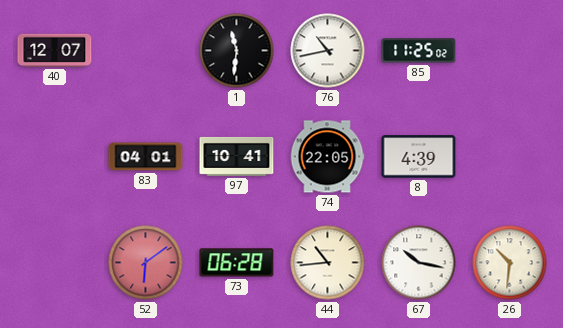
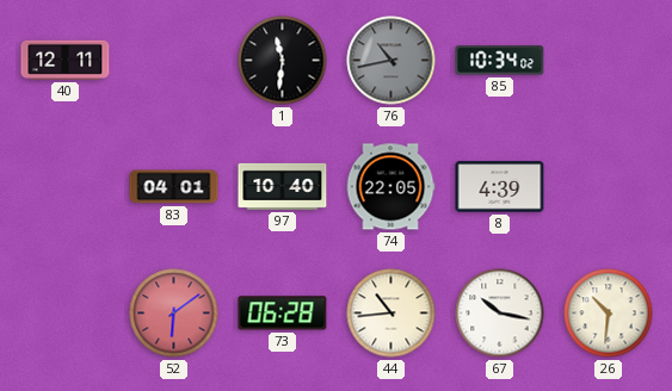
40: 12:07 -> 12:11 (66, 60)
76 dial: white -> grey (392, 61)
85: 11:25 -> 10:34 (500, 61)
97: 10:41 -> 10:40 (283, 186)
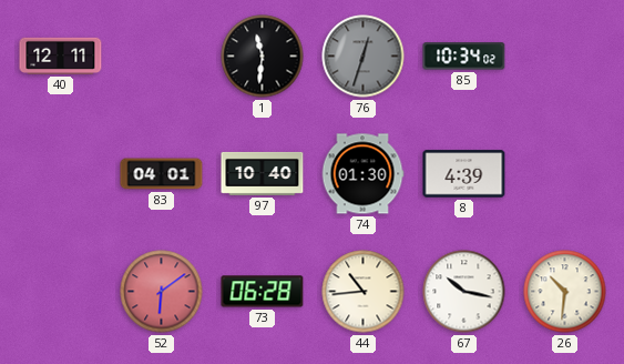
76: 10:43 -> 12:33 (364, 57)
74: 22:05 -> 01:30 (362, 174)
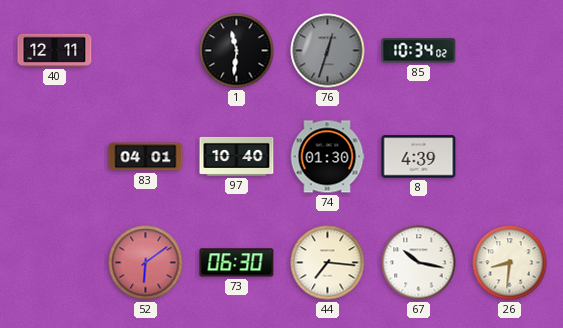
73: 06:28 -> 06:30 (237, 263)
44: 10:44 -> 7:16 (328, 263)
26: 10:31 -> 8:31 (510, 263)
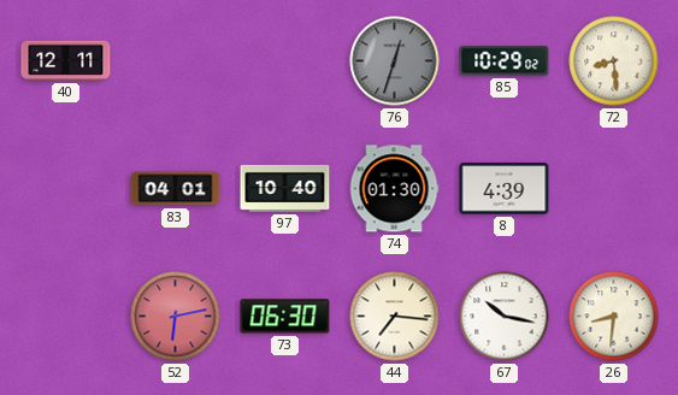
1: 11:31 -> none (237, 51)
85: 10:34 -> 10:29 (505, 61)
72: none -> 8:29 (614, 61)
52: 6:09 -> 6:13 (176, 317)
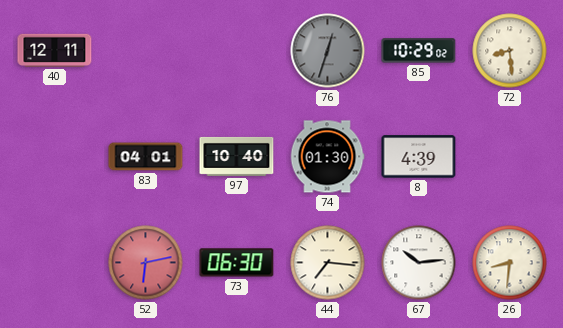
67: 10:17 -> 10:14 (419, 263)
